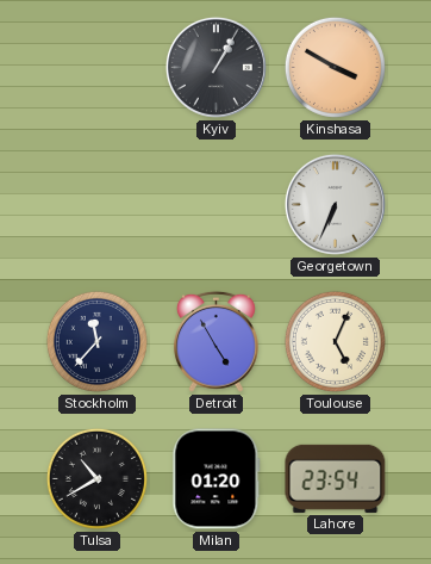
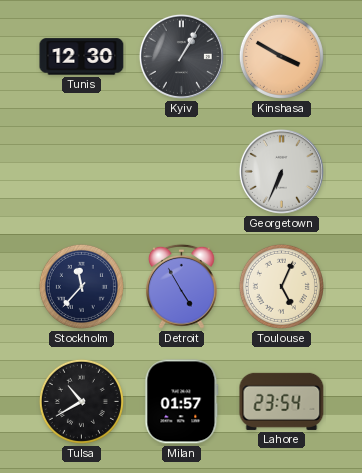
Tunis: none -> 12:30 (82, 57)
Milan: 01:20 -> 01:57 (182, 402)
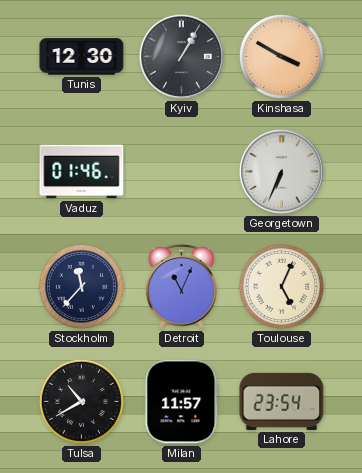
Vaduz: none -> 01:46 (82, 172)
Detroit: 4:55 -> 11:04 (181, 286)
Milan: 01:57 -> 11:57 (182, 402)
